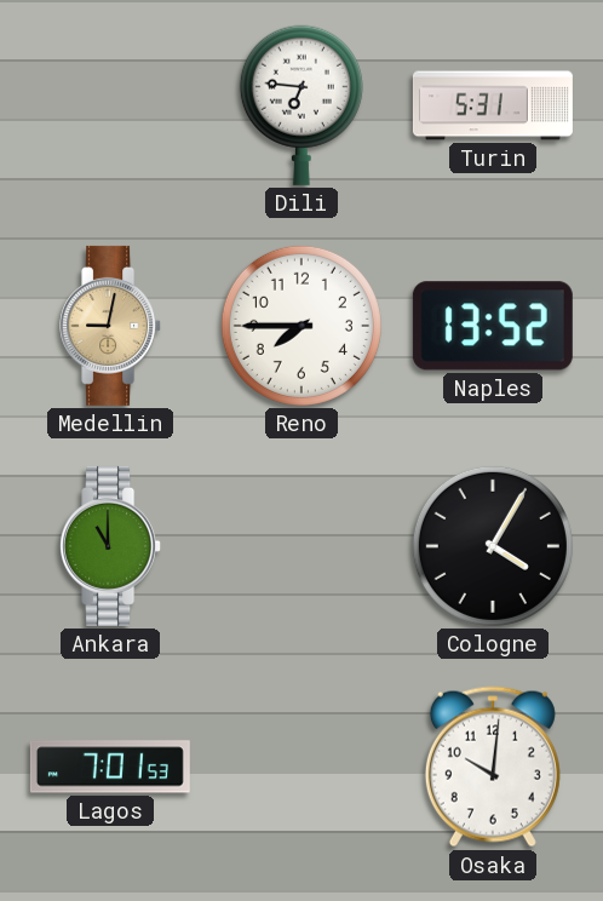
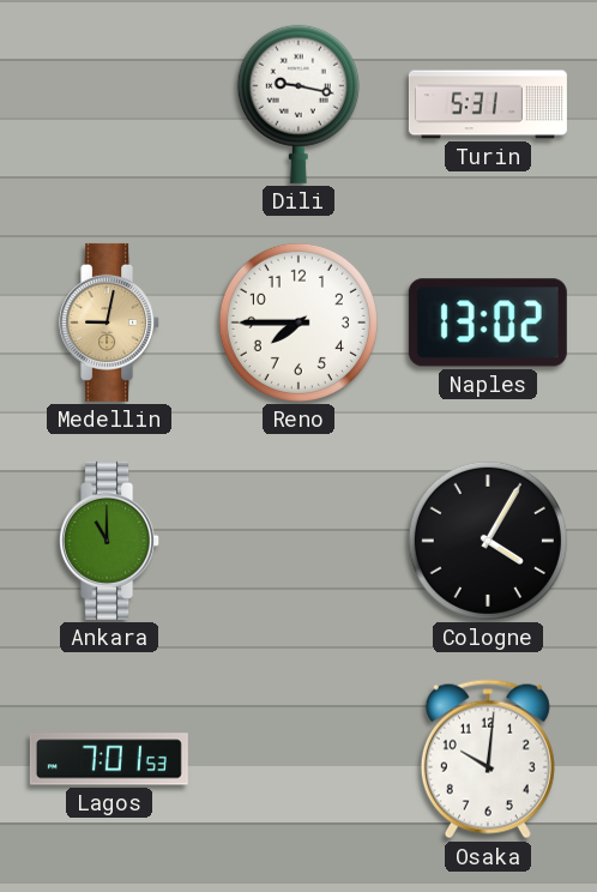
Dili: 6:46 -> 9:17 (298, 104)
Naples: 13:52 -> 13:02 (488, 323)
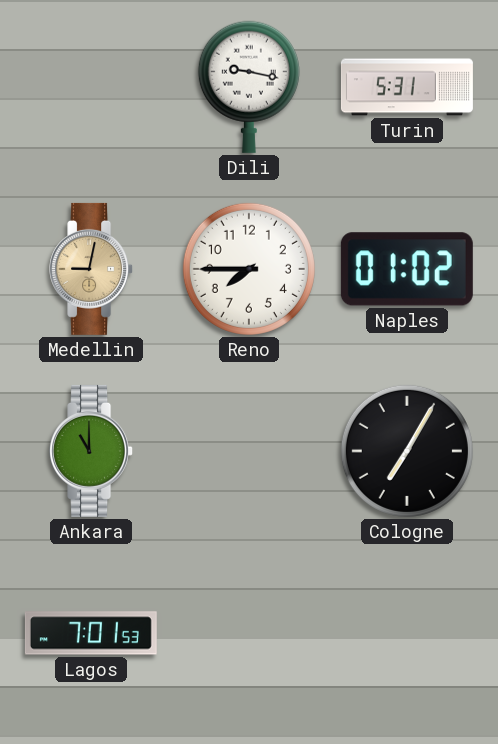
Naples: 13:02 -> 01:02 (407, 269)
Cologne: 4:05 -> 7:05 (407, 451)
Osaka: 10:01 -> none (488, 759)
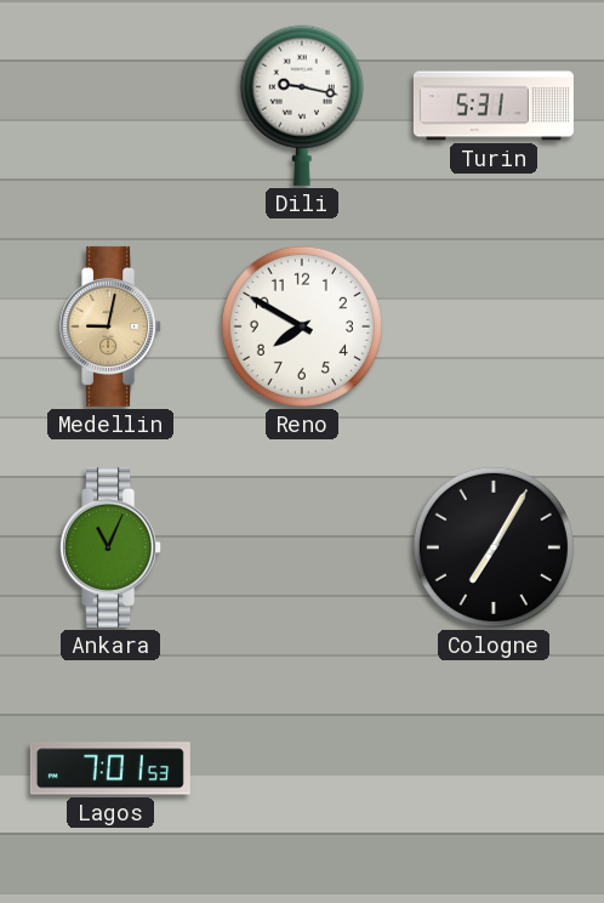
Reno: 7:45 -> 7:50 (302, 326)
Naples: 01:02 -> none (407, 269)
Ankara: 11:00 -> 11:04 (112, 547)
